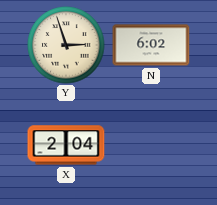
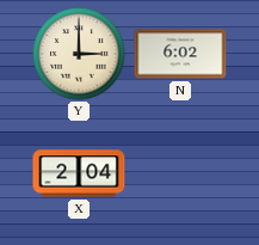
Y: 2:57 -> 3:00 (79, 54)
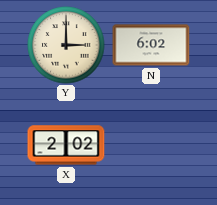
X: 2:04 -> 2:02 (66, 145)
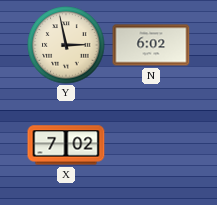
Y: 3:00 -> 2:58 (66, 45)
X: 2:02 -> 7:02 (66, 145)
